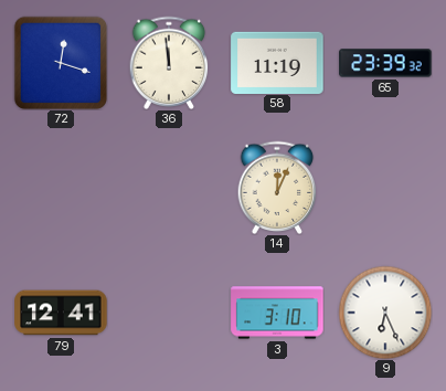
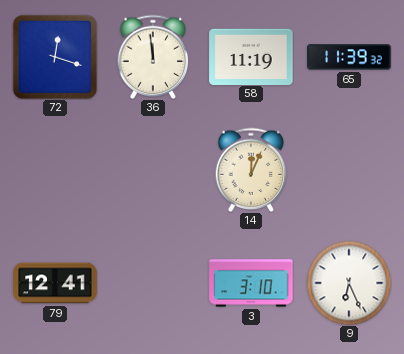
65: 23:39 -> 11:39 (349, 57)
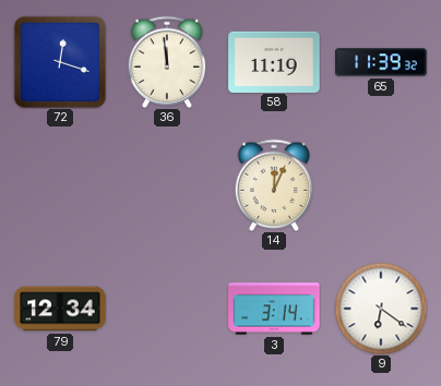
79: 12:41 -> 12:34 (60, 309)
3: 3:10 -> 3:14 (274, 309)
9: 6:26 -> 6:21 (381, 309)
